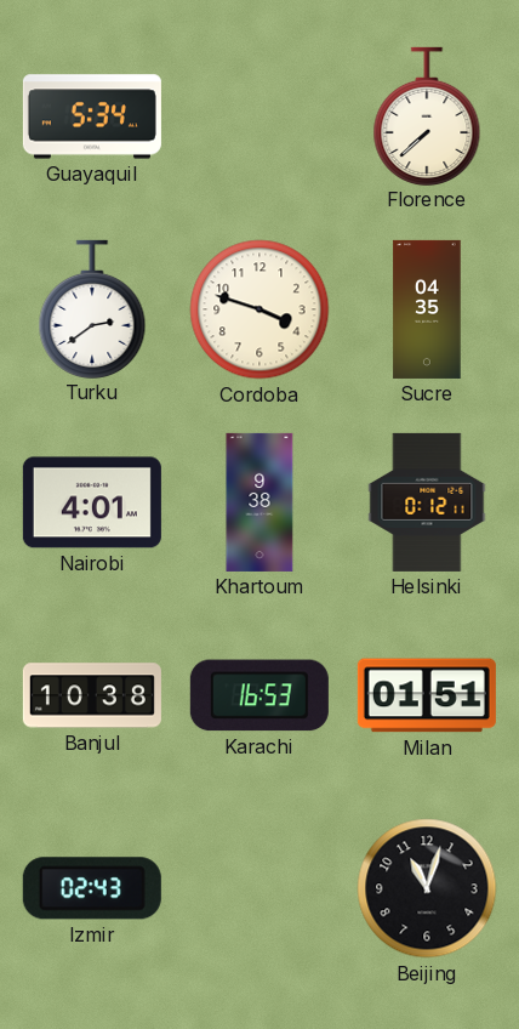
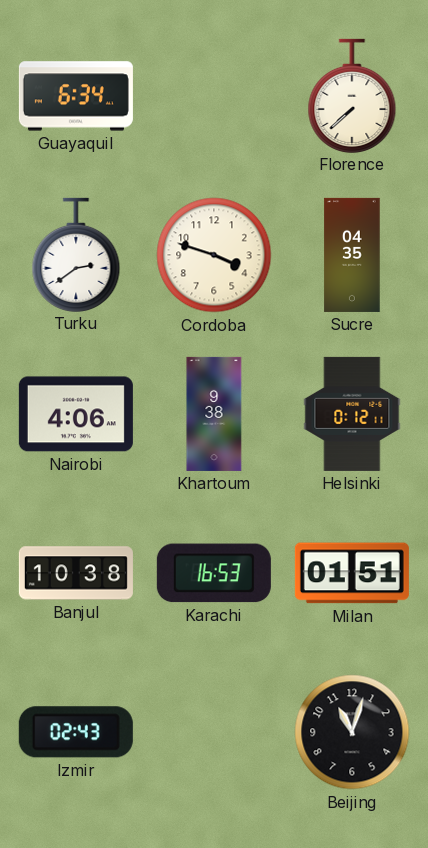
Guayaquil: 5:34 -> 6:34 (76, 96)
Nairobi: 4:01 -> 4:06 (76, 414)
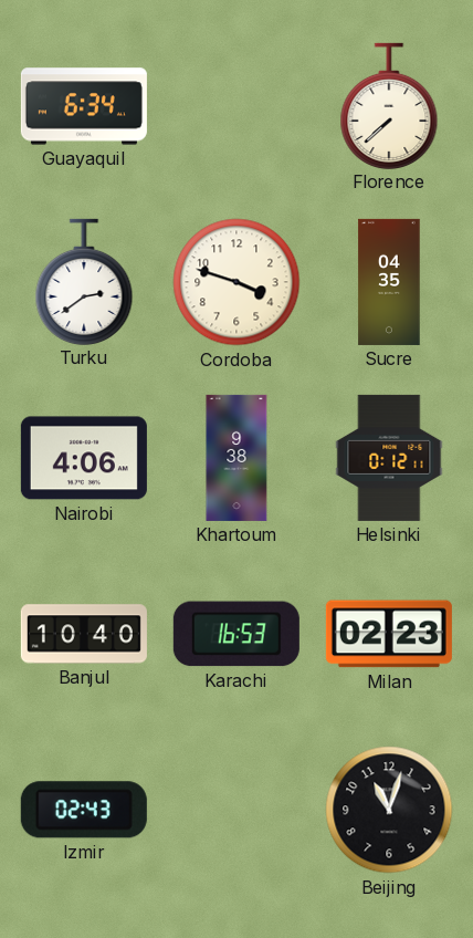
Banjul: 10:38 -> 10:40 (84, 634)
Milan: 01:51 -> 02:23 (389, 634)
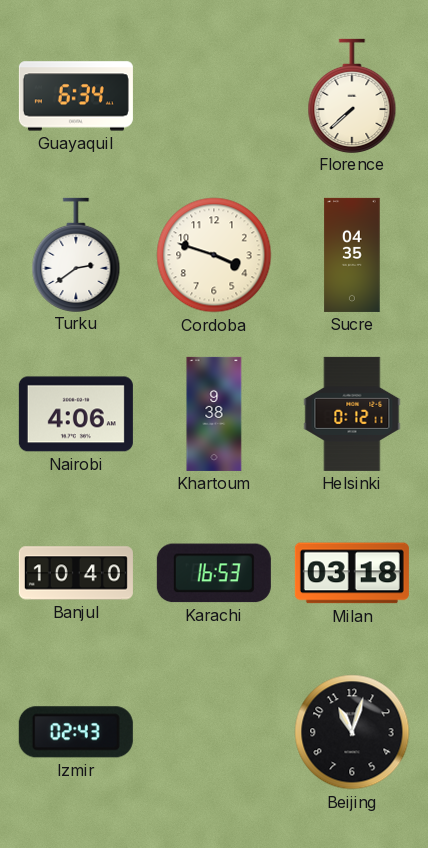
Milan: 02:23 -> 03:18 (352, 573)
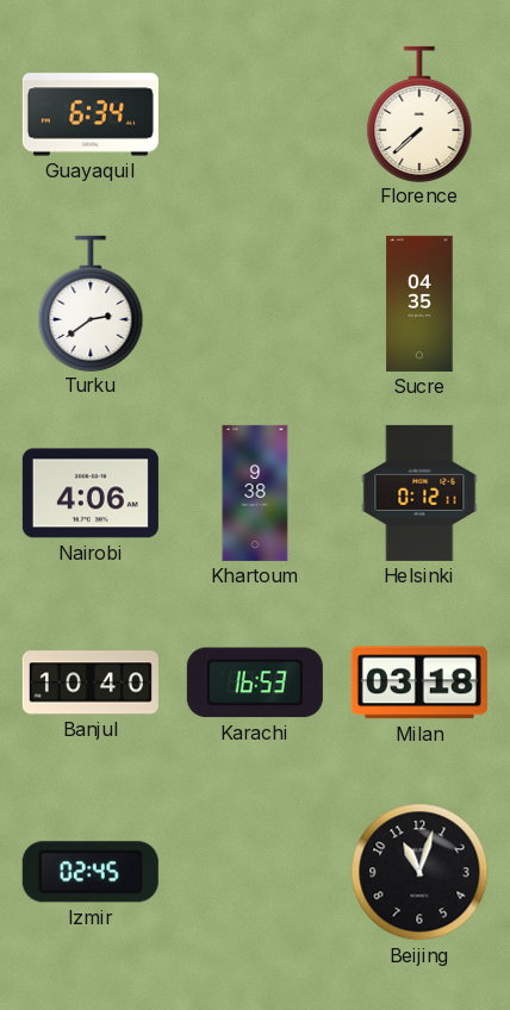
Cordoba: 3:48 -> none (214, 255)
Izmir: 02:43 -> 02:45 (91, 872)
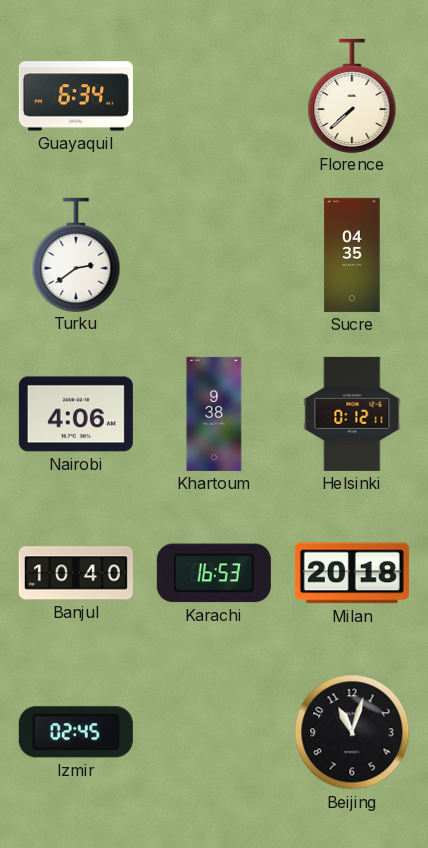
Milan: 03:18 -> 20:18 (352, 573)
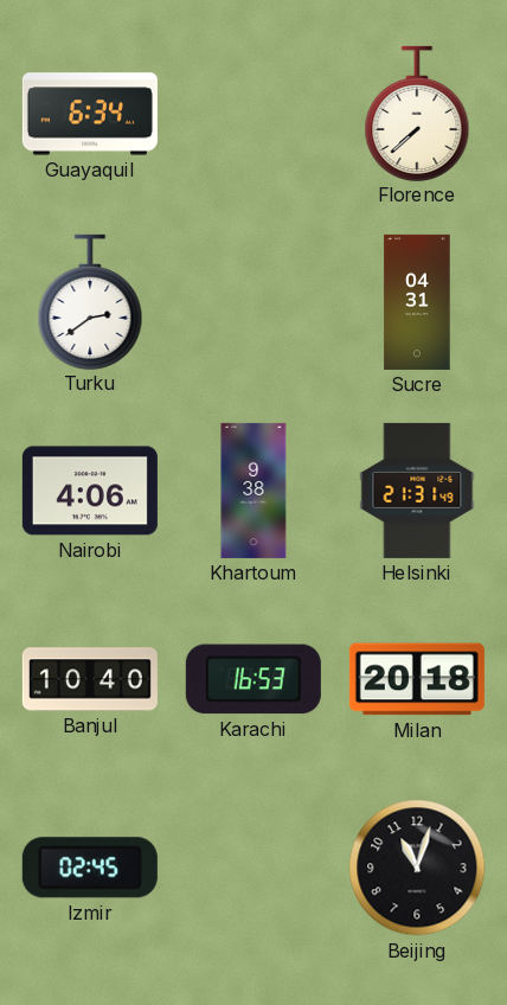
Sucre: 04:35 -> 04:31 (417, 302)
Helsinki: 0:12 -> 21:31 (417, 491)
